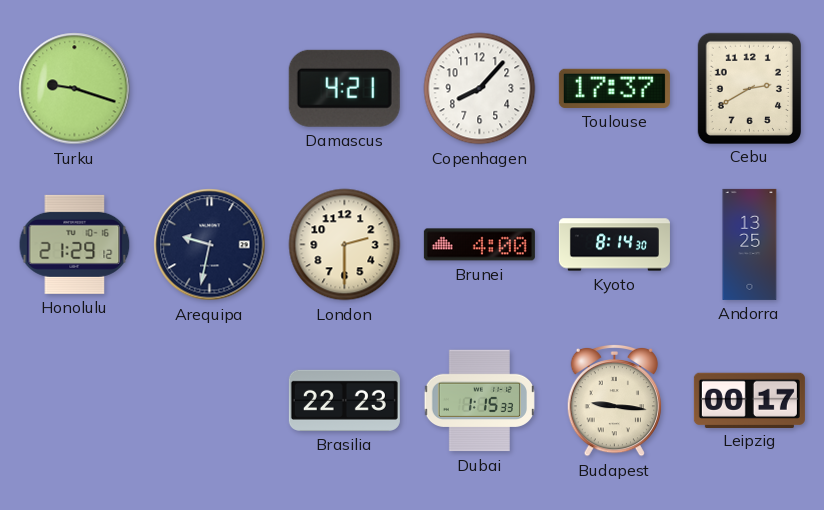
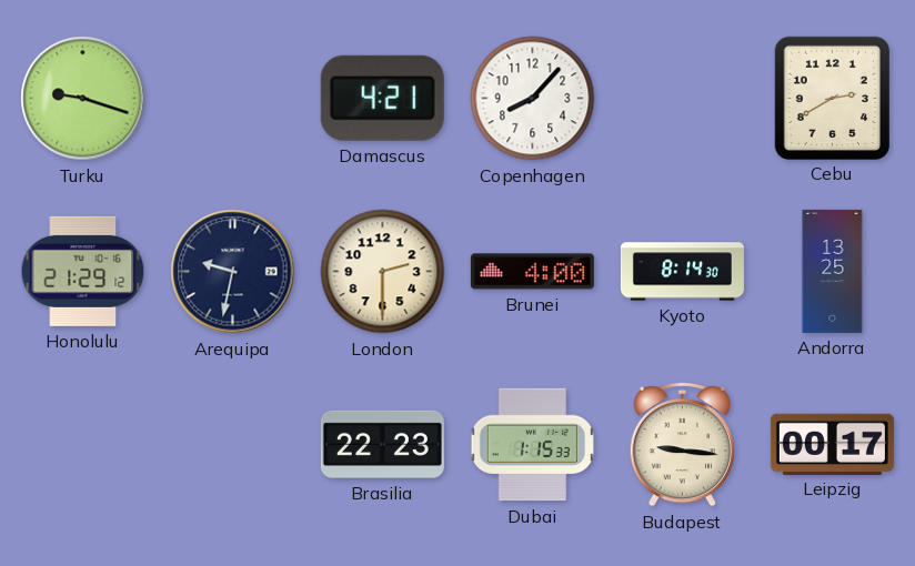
Toulouse: 17:37 -> none (614, 88)
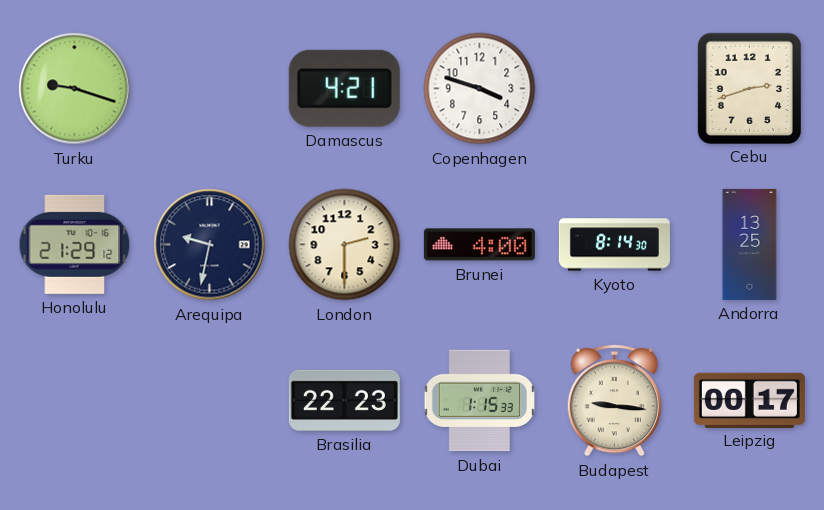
Copenhagen: 8:07 -> 3:48 (480, 89)
Cebu: 2:40 -> 2:42 (749, 88)
